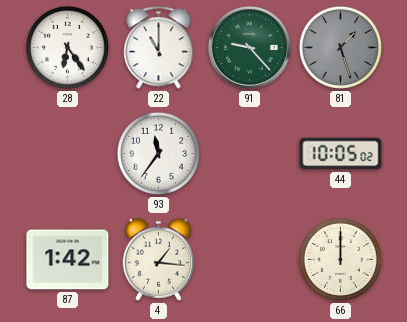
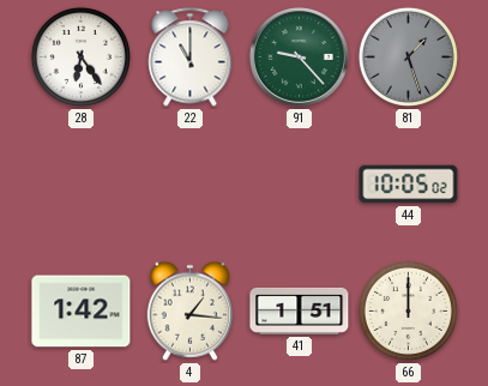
93: 11:36 -> none (158, 153)
41: none -> 1:51 (300, 310)
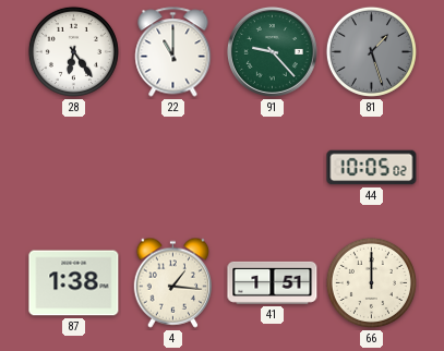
87: 1:42 -> 1:38 (74, 283)
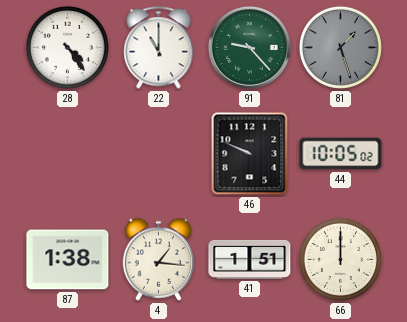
28: 6:24 -> 4:24 (67, 47)
46: none -> 9:49 (250, 154)
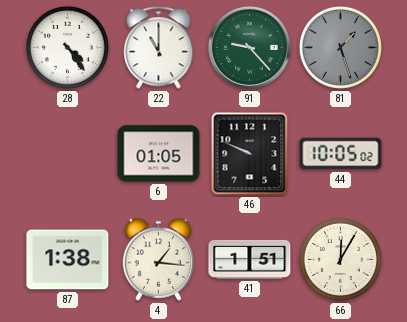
6: none -> 01:05 (159, 154)
66: 12:00 -> 12:05 (340, 259)
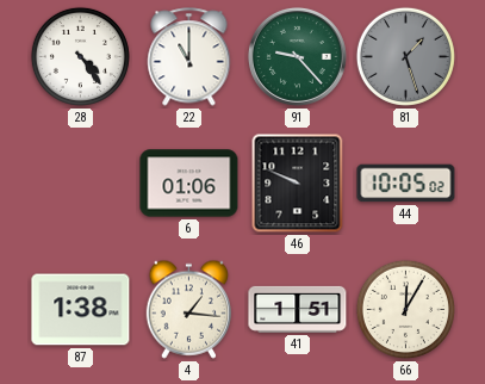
6: 01:05 -> 01:06 (189, 184)
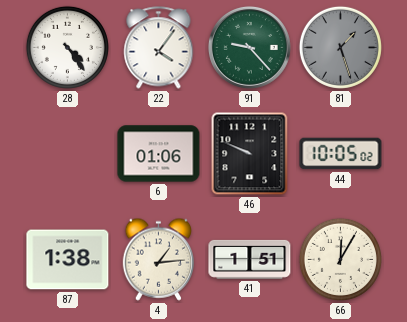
22: 11:00 -> 4:06 (159, 48)
4: 1:16 -> 1:14 (158, 259)
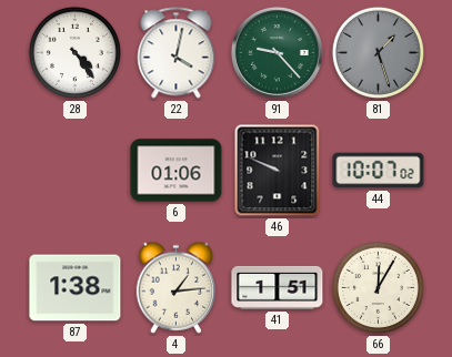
22: 4:06 -> 4:02 (177, 53)
44: 10:05 -> 10:07 (379, 171)
